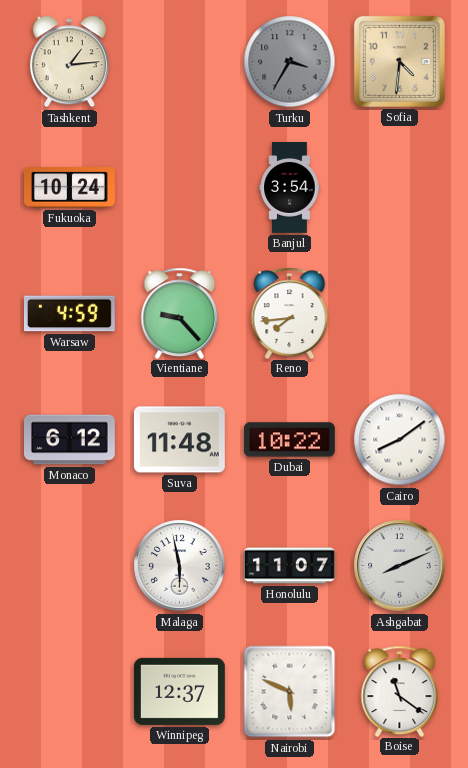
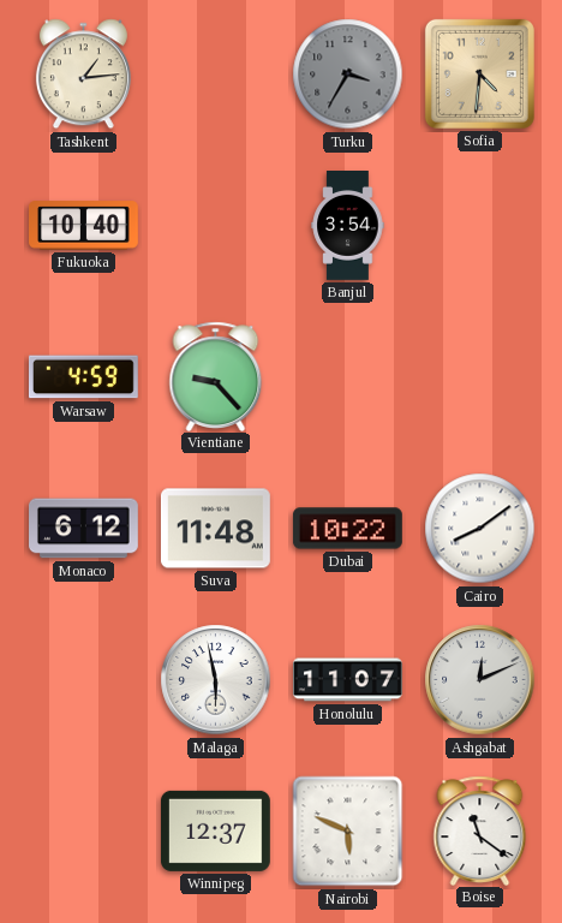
Fukuoka: 10:24 -> 10:40 (84, 226)
Reno: 7:44 -> none (290, 313)
Ashgabat: 8:11 -> 12:11 (480, 680)
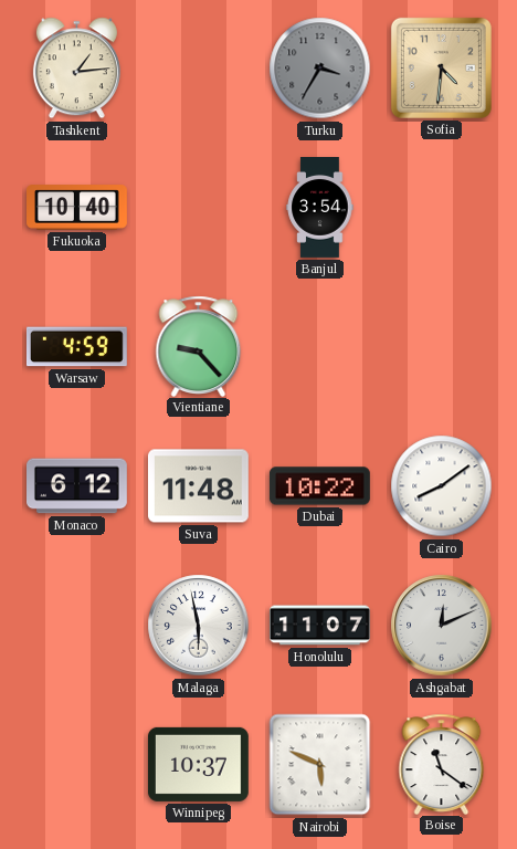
Winnipeg: 12:37 -> 10:37 (198, 764)
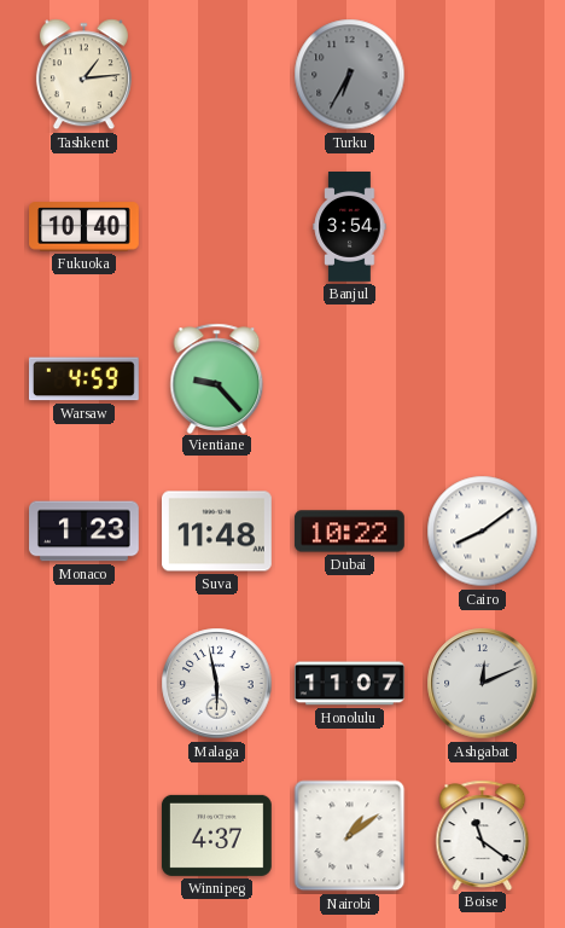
Turku: 3:35 -> 6:35 (350, 75)
Sofia: 4:31 -> none (441, 67)
Monaco: 6:12 -> 1:23 (85, 532)
Winnipeg: 10:37 -> 4:37 (216, 835)
Nairobi: 5:49 -> 1:09 (350, 836)
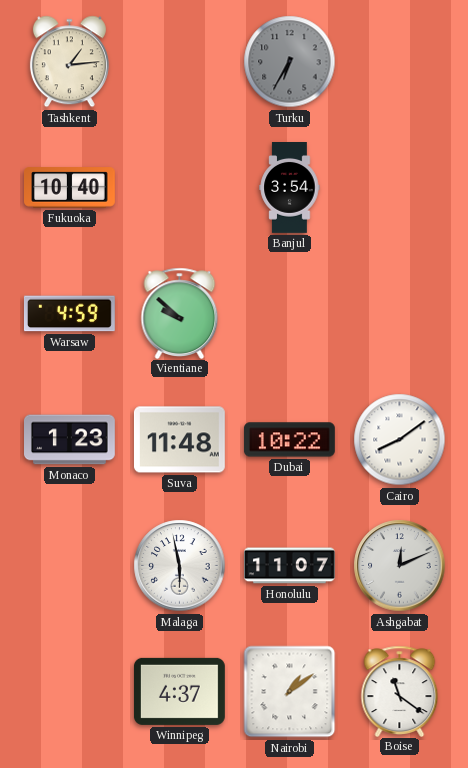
Vientiane: 9:23 -> 9:52 (180, 313)
